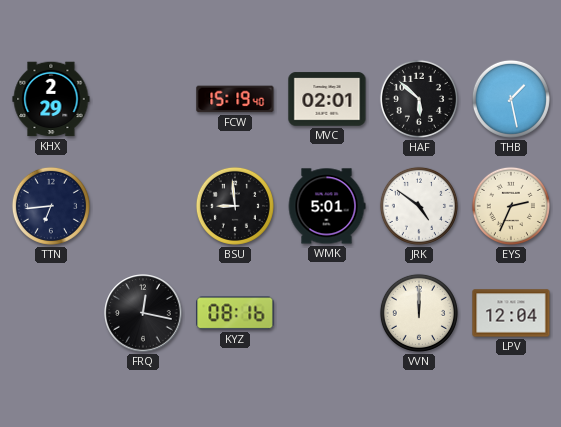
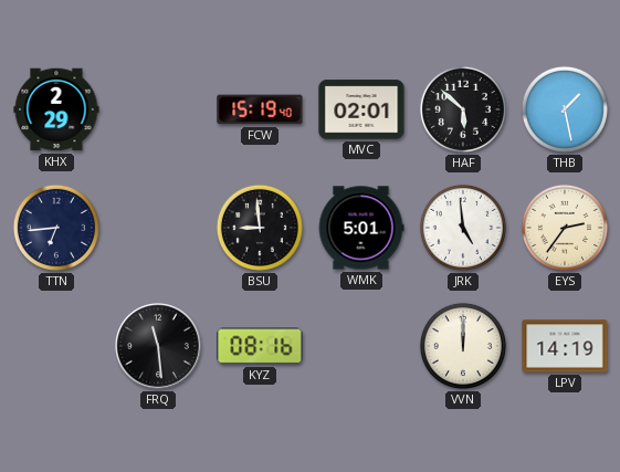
JRK: 4:51 -> 4:59 (463, 228)
EYS: 2:34 -> 2:36 (565, 228)
FRQ: 12:17 -> 11:29 (158, 346)
LPV: 12:04 -> 14:19 (565, 346)
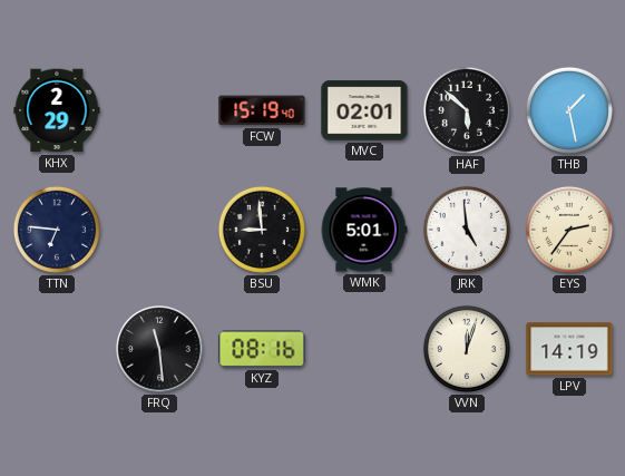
TTN: 6:44 -> 6:46 (57, 230)
VVN: 12:00 -> 12:03 (467, 349)
